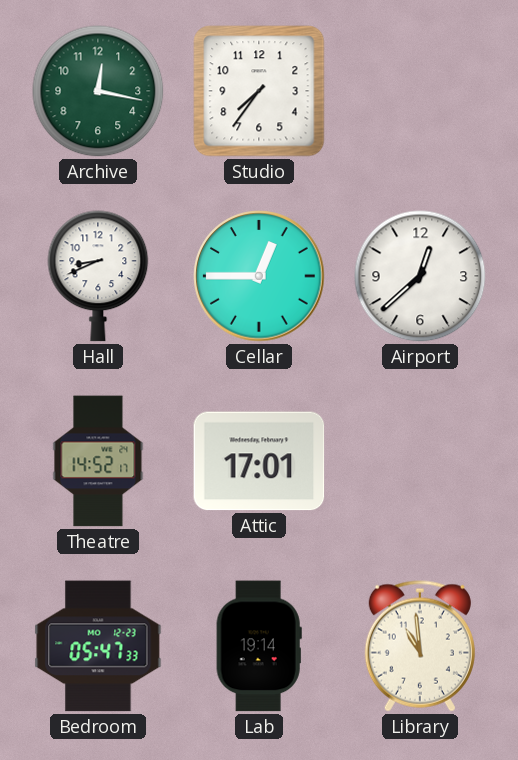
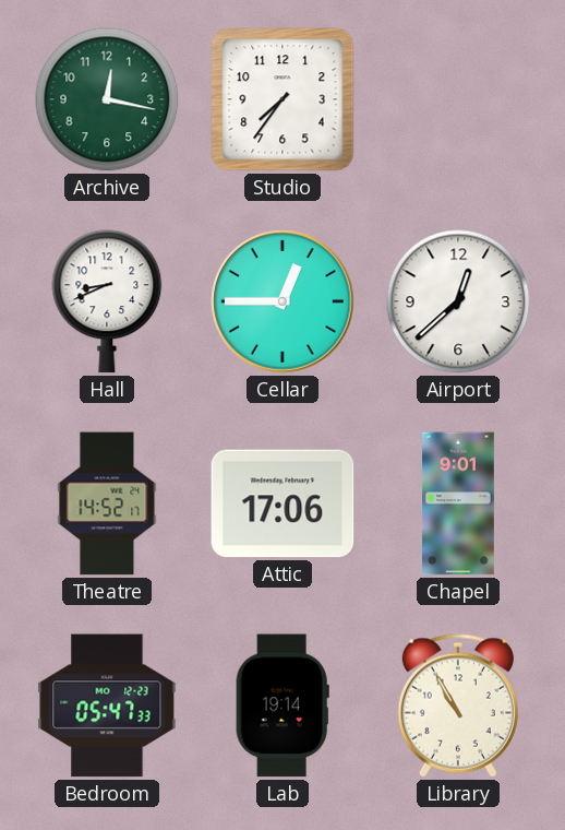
Attic: 17:01 -> 17:06 (282, 503)
Chapel: none -> 9:01 (459, 503)
Library: 10:59 -> 10:55 (458, 705)
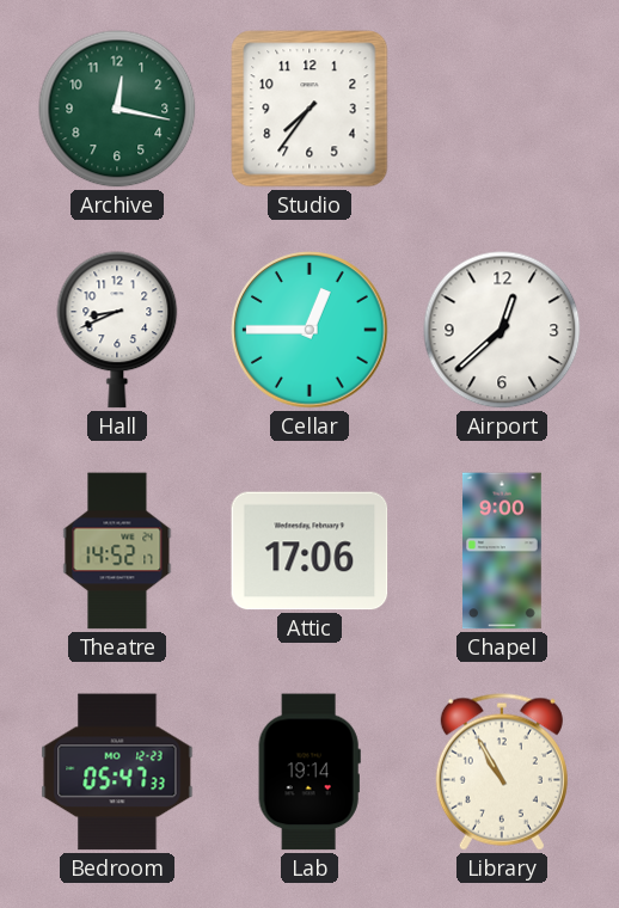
Chapel: 9:01 -> 9:00 (503, 551)
